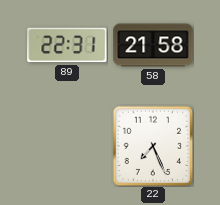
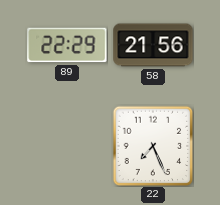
89: 22:31 -> 22:29 (67, 45)
58: 21:58 -> 21:56 (153, 45)
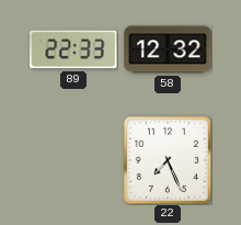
89: 22:29 -> 22:33 (73, 49)
58: 21:56 -> 12:32 (168, 49)
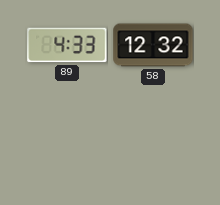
89: 22:33 -> 4:33 (67, 45)
22: 7:26 -> none (168, 160)
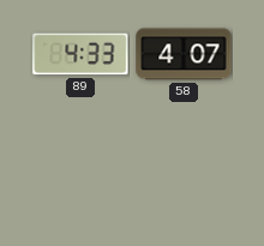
58: 12:32 -> 4:07 (184, 54)
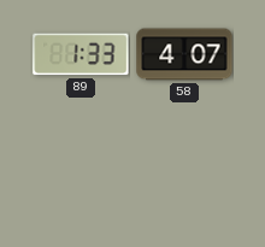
89: 4:33 -> 1:33 (81, 54)
